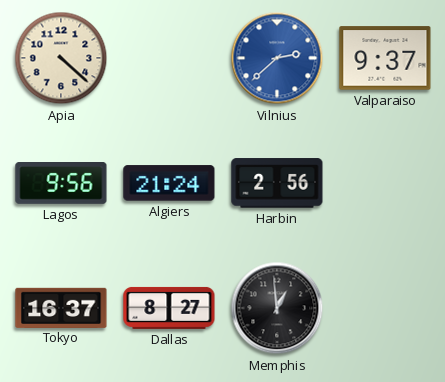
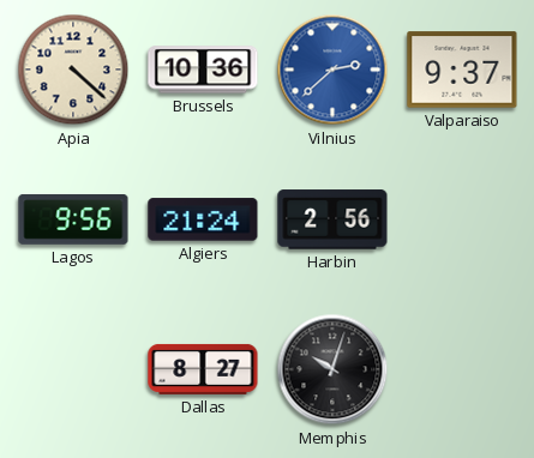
Brussels: none -> 10:36 (203, 70)
Tokyo: 16:37 -> none (61, 307)
Memphis: 12:59 -> 10:03 (332, 369)
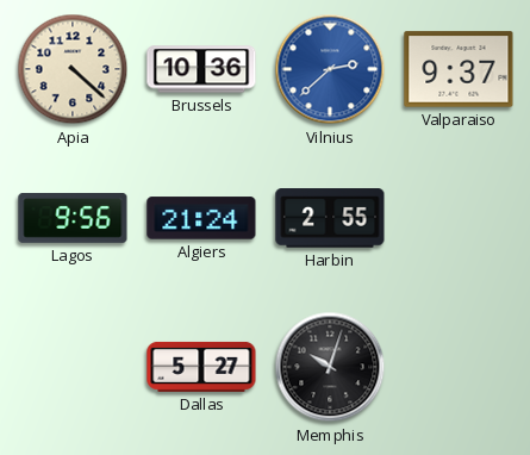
Harbin: 2:56 -> 2:55 (330, 218)
Dallas: 8:27 -> 5:27 (201, 367)
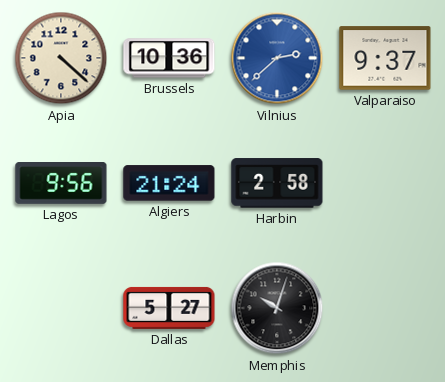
Harbin: 2:55 -> 2:58 (277, 183)
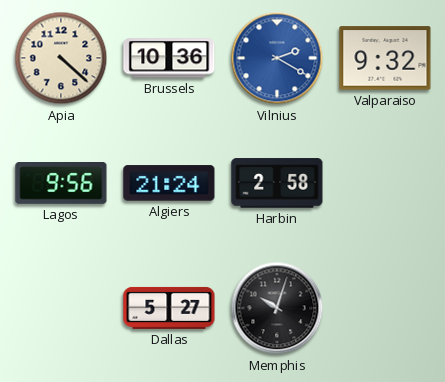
Vilnius: 2:38 -> 2:20 (277, 58)
Valparaiso: 9:37 -> 9:32 (385, 58)
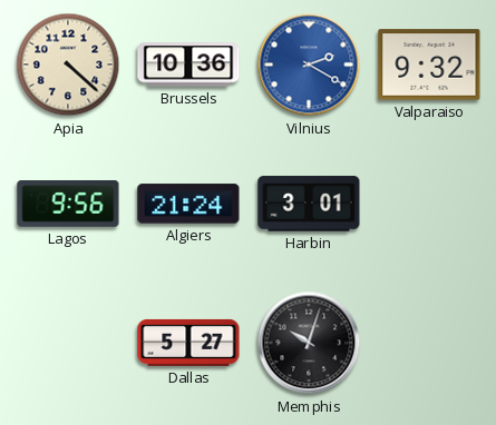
Harbin: 2:58 -> 3:01 (309, 204)
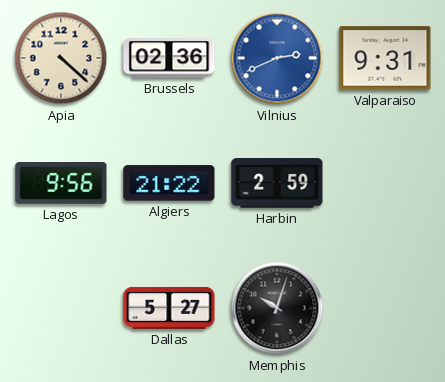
Brussels: 10:36 -> 02:36 (169, 58)
Vilnius: 2:20 -> 2:41 (277, 58)
Valparaiso: 9:32 -> 9:31 (385, 58)
Algiers: 21:24 -> 21:22 (169, 183)
Harbin: 3:01 -> 2:59 (277, 183)
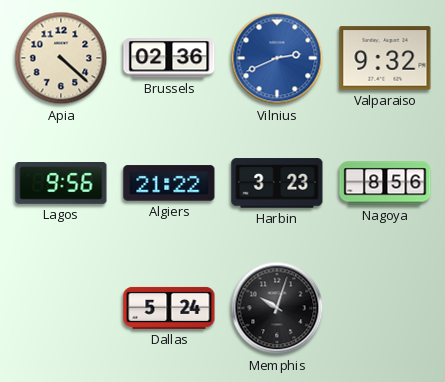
Valparaiso: 9:31 -> 9:32 (385, 58)
Harbin: 2:59 -> 3:23 (277, 183)
Nagoya: none -> 8:56 (385, 183)
Dallas: 5:27 -> 5:24 (169, 308)
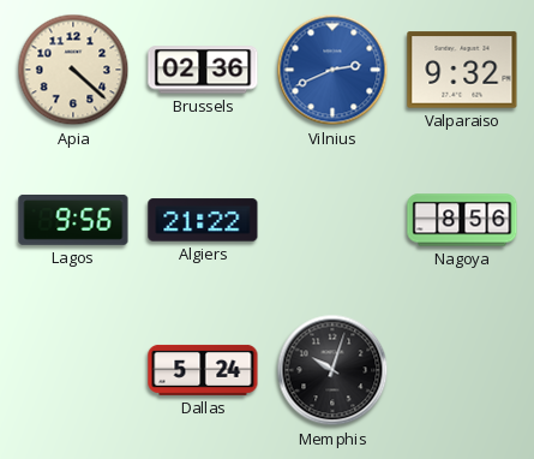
Harbin: 3:23 -> none (277, 183)
